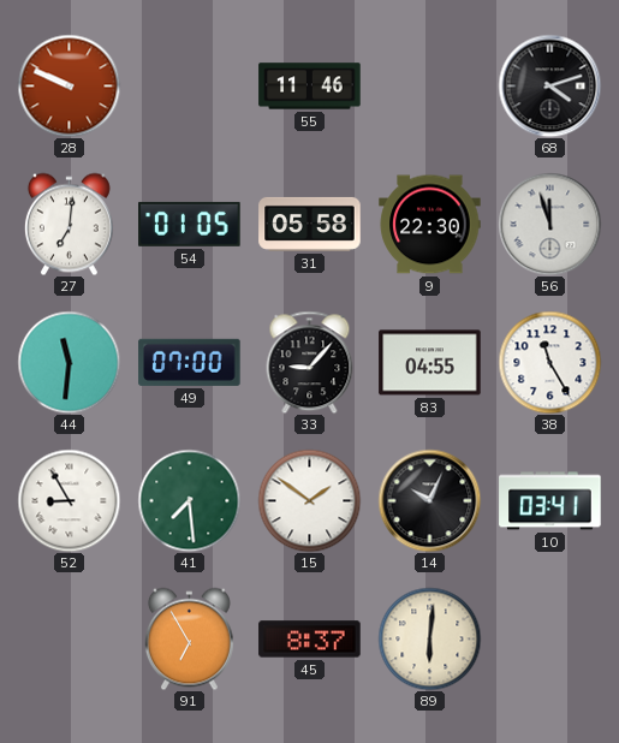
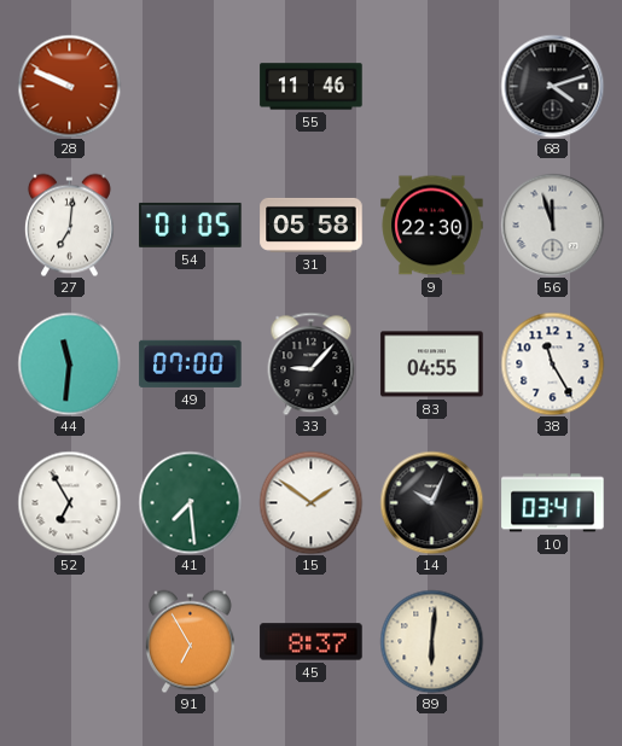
52: 8:55 -> 6:55 (69, 502)
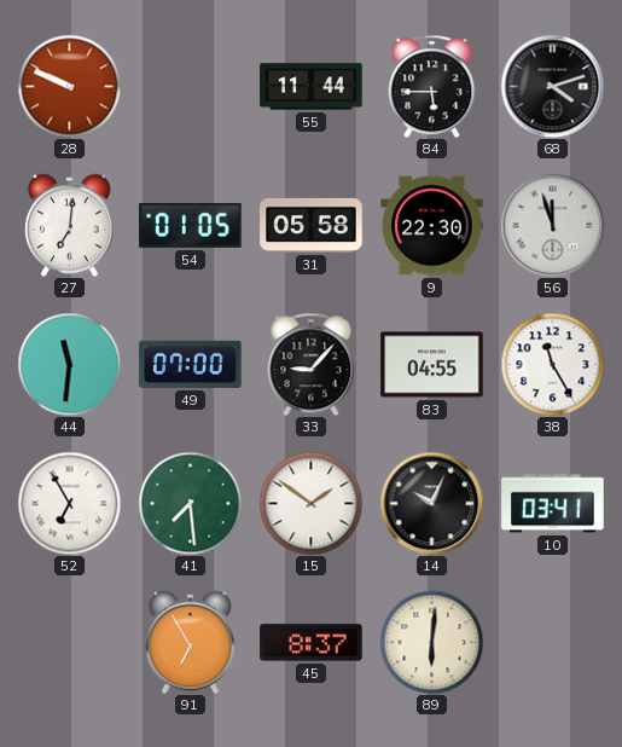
55: 11:46 -> 11:44 (312, 87)
84: none -> 5:45 (432, 86)
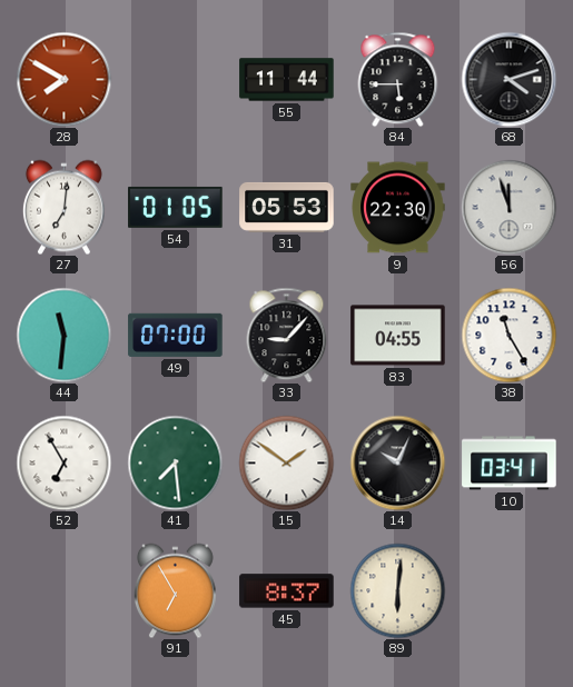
28: 9:49 -> 7:50 (63, 79)
31: 05:58 -> 05:53 (287, 207)
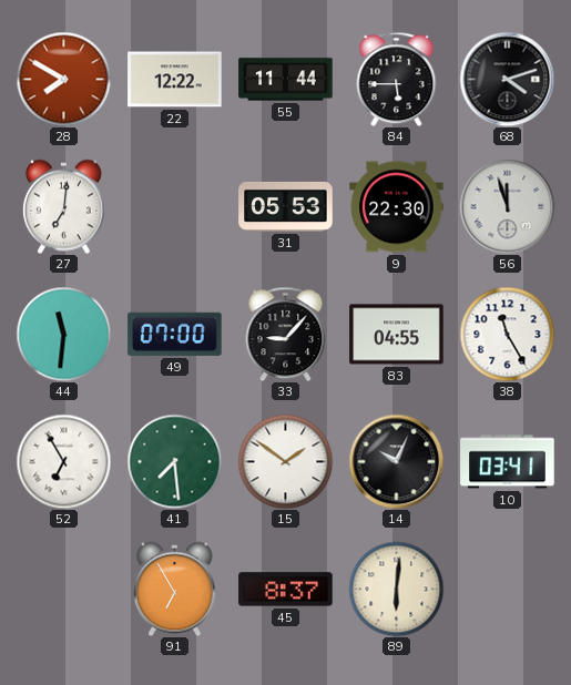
22: none -> 12:22 (175, 80)
54: 01:05 -> none (176, 207)
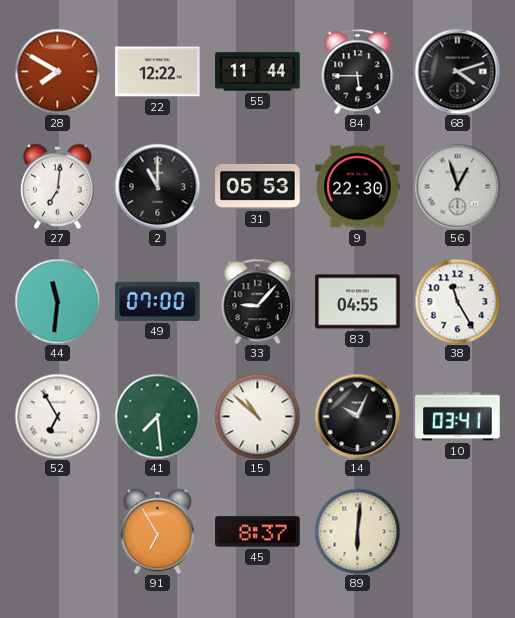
2: none -> 11:00 (157, 186)
56: 11:57 -> 12:57 (457, 186)
15: 1:51 -> 10:52 (257, 416)
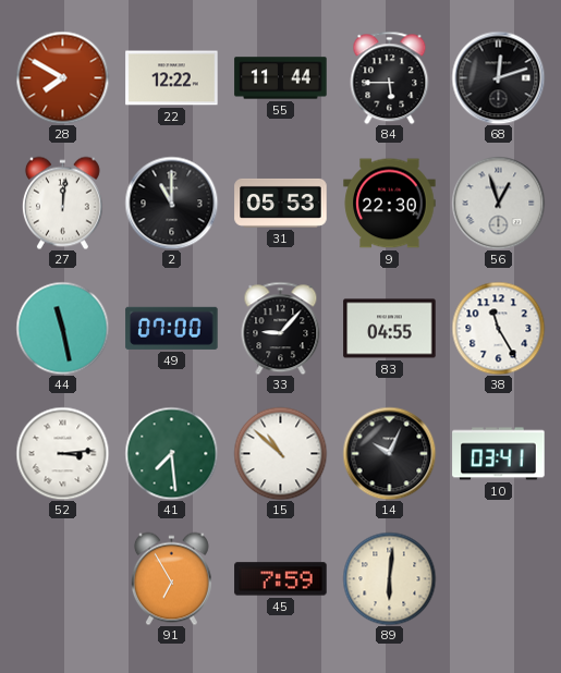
68: 4:12 -> 12:12 (498, 77)
27: 7:01 -> 12:01 (62, 203)
44: 11:31 -> 11:28 (62, 328)
52: 6:55 -> 3:14 (62, 453)
45: 8:37 -> 7:59 (281, 579)
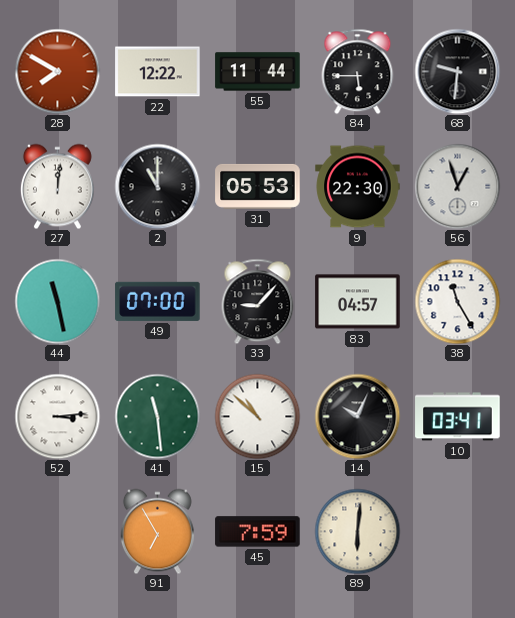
68: 12:12 -> 9:31 (457, 71)
83: 04:55 -> 04:57 (358, 302)
41: 7:29 -> 11:29 (157, 416)
